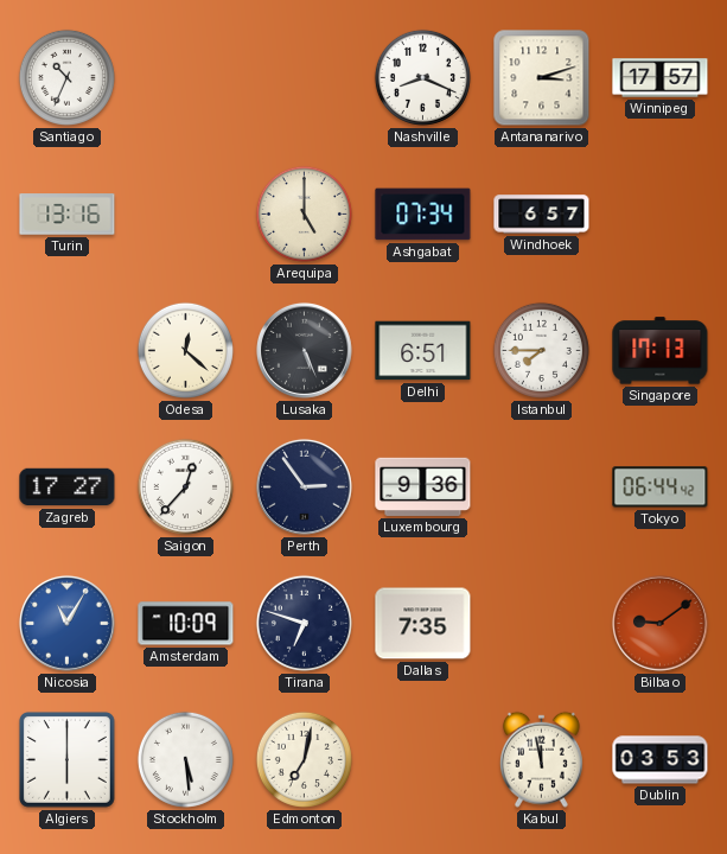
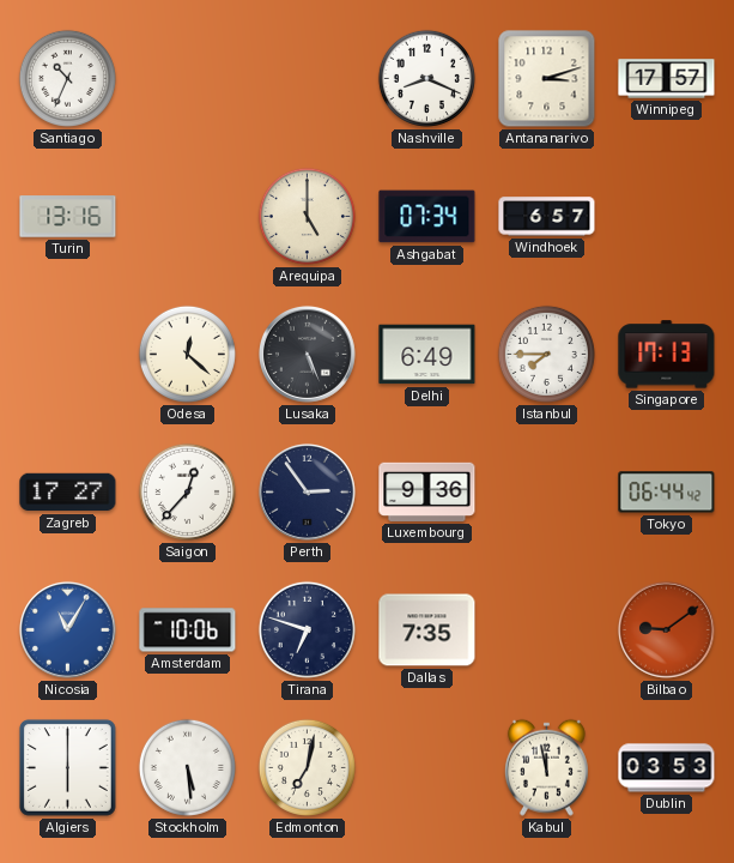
Delhi: 6:51 -> 6:49 (427, 355)
Amsterdam: 10:09 -> 10:06 (188, 630)
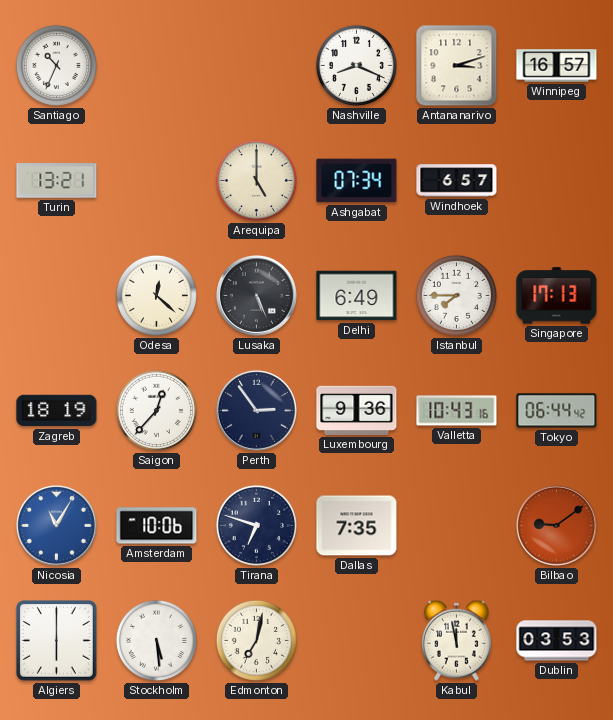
Winnipeg: 17:57 -> 16:57 (557, 66)
Turin: 13:16 -> 13:21 (57, 181)
Zagreb: 17:27 -> 18:19 (57, 411)
Valletta: none -> 10:43 (457, 411)
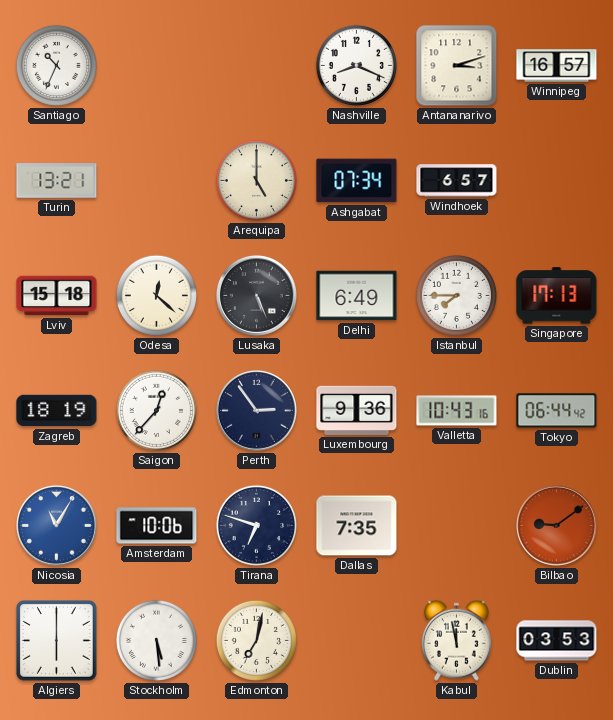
Lviv: none -> 15:18 (57, 296)
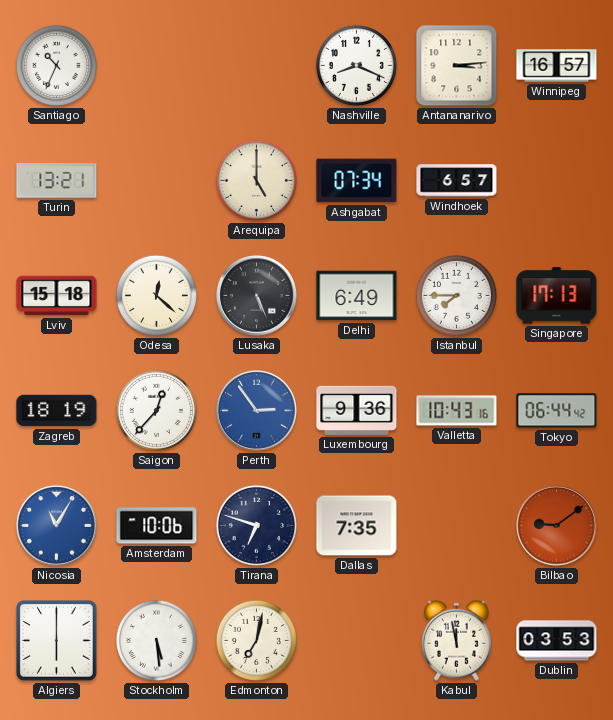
Antananarivo: 3:12 -> 3:14 (457, 66)
Perth dial: navy -> blue (256, 410)
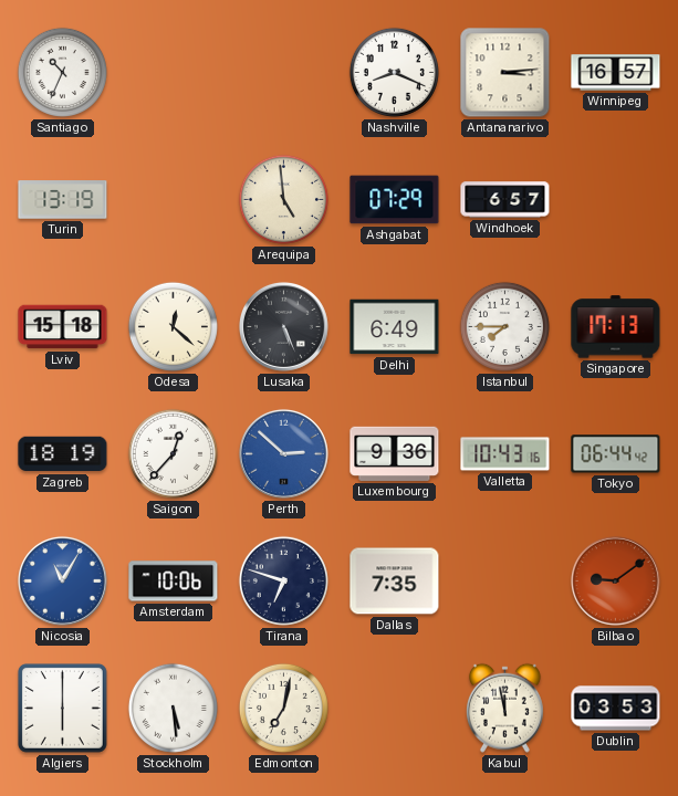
Turin: 13:21 -> 13:19 (63, 200)
Arequipa: 5:00 -> 4:59 (283, 199)
Ashgabat: 07:34 -> 07:29 (395, 200)
Perth: 2:54 -> 2:52 (283, 453)
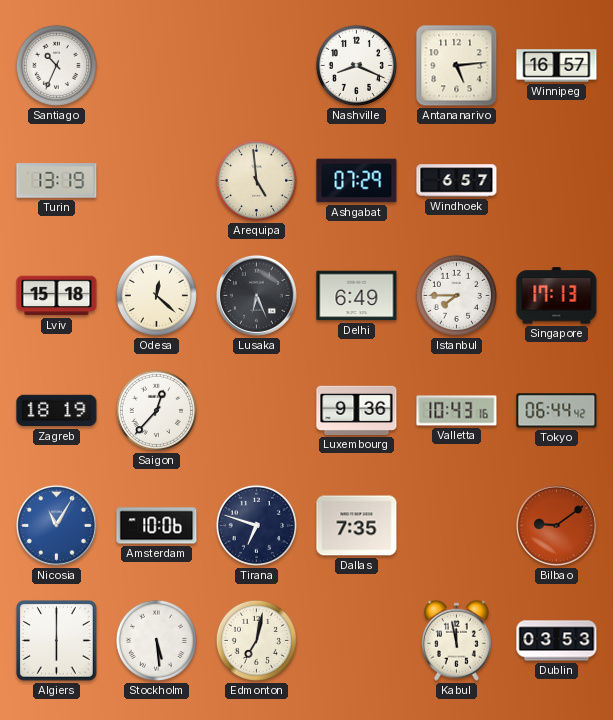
Antananarivo: 3:14 -> 5:14 (457, 66)
Lusaka: 5:26 -> 6:26 (256, 295)
Perth: 2:52 -> none (283, 453)
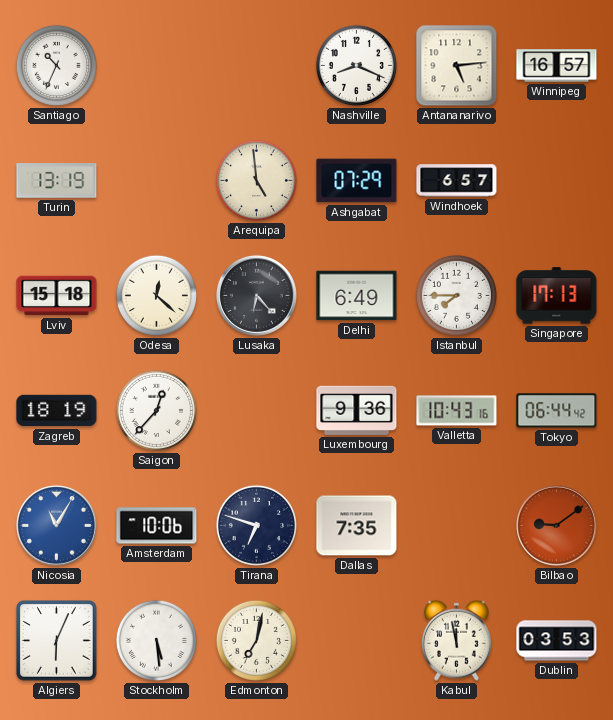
Lusaka: 6:26 -> 6:23 (256, 295)
Algiers: 6:00 -> 6:04 (56, 640)
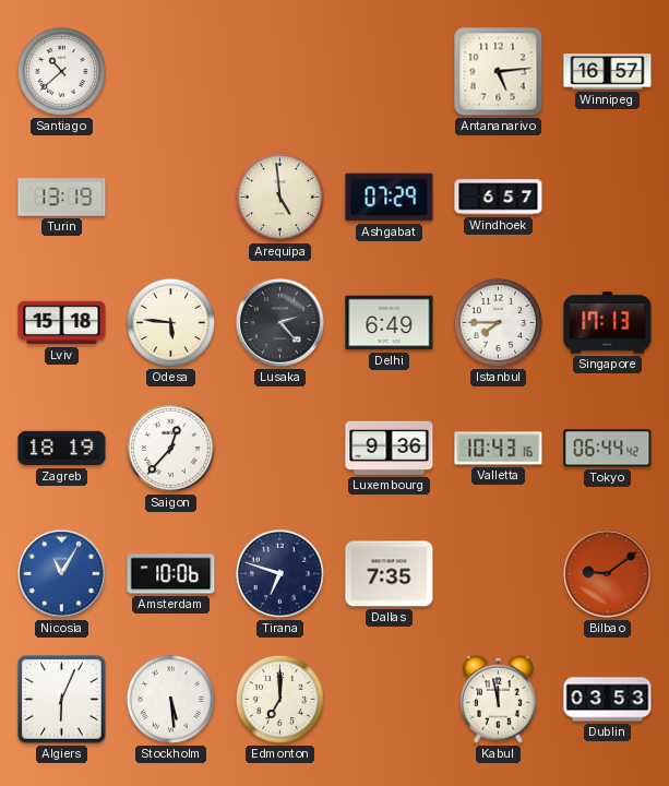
Santiago: 10:34 -> 10:38 (61, 71)
Nashville: 8:19 -> none (356, 65)
Odesa: 12:22 -> 5:46 (170, 322)
Lusaka: 6:23 -> 2:23 (279, 322)
Edmonton: 7:02 -> 7:00 (279, 699)
